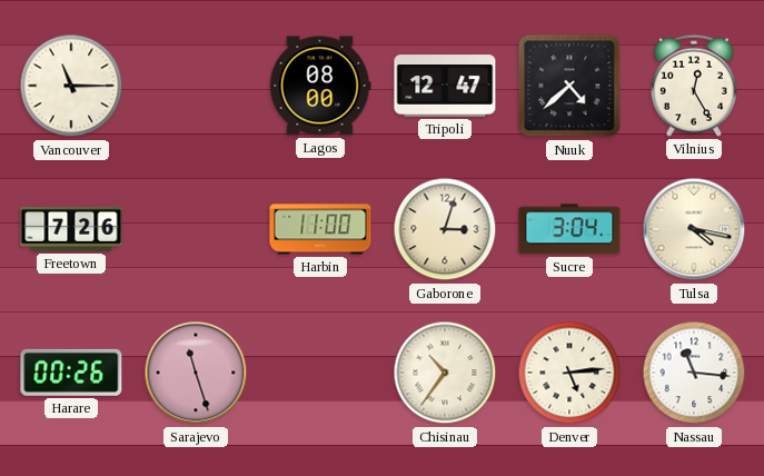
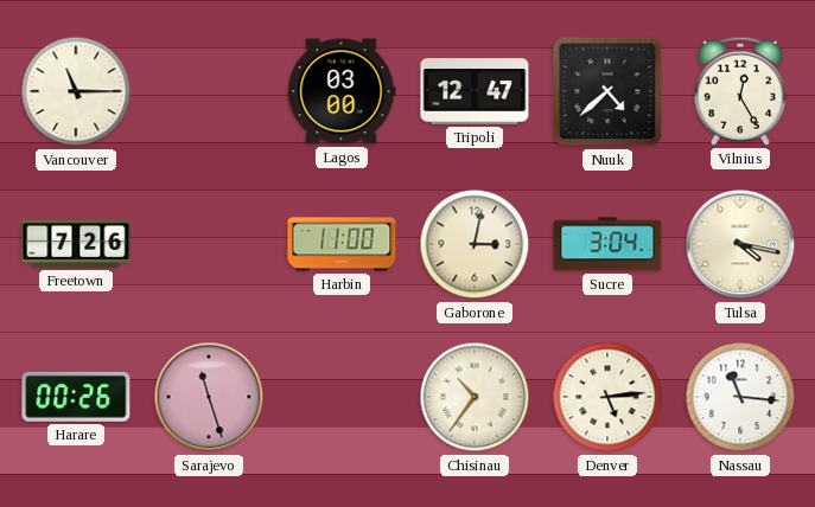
Lagos: 08:00 -> 03:00 (342, 91)
Gaborone: 3:03 -> 3:02 (475, 244)
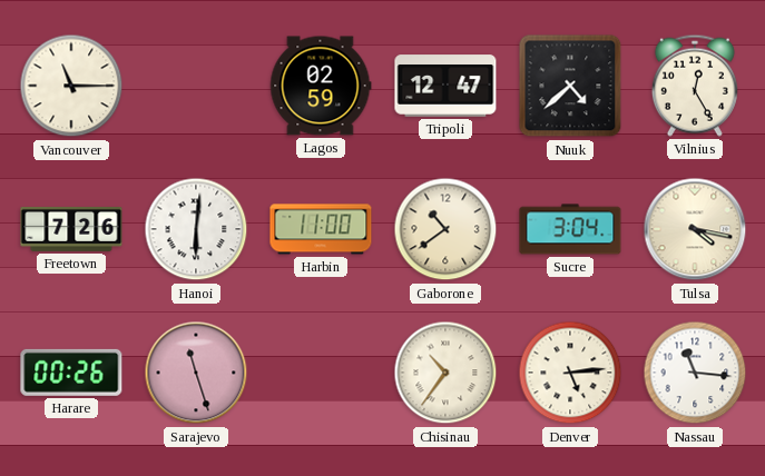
Lagos: 03:00 -> 02:59 (321, 86)
Hanoi: none -> 6:01 (196, 229)
Gaborone: 3:02 -> 10:39 (445, 229)
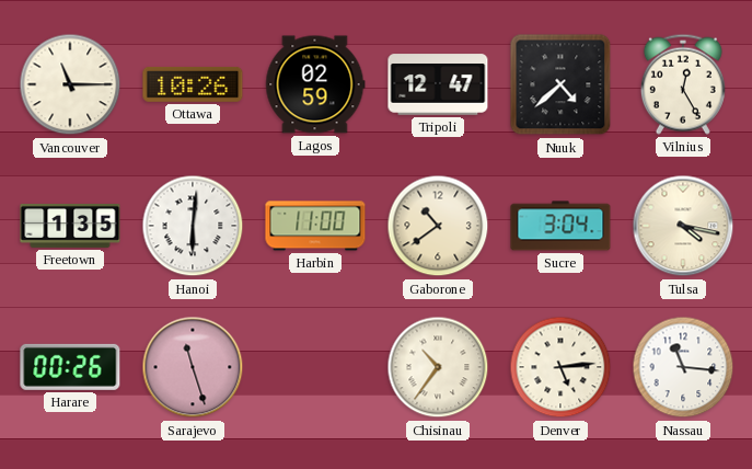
Ottawa: none -> 10:26 (193, 84)
Freetown: 7:26 -> 1:35 (70, 226)
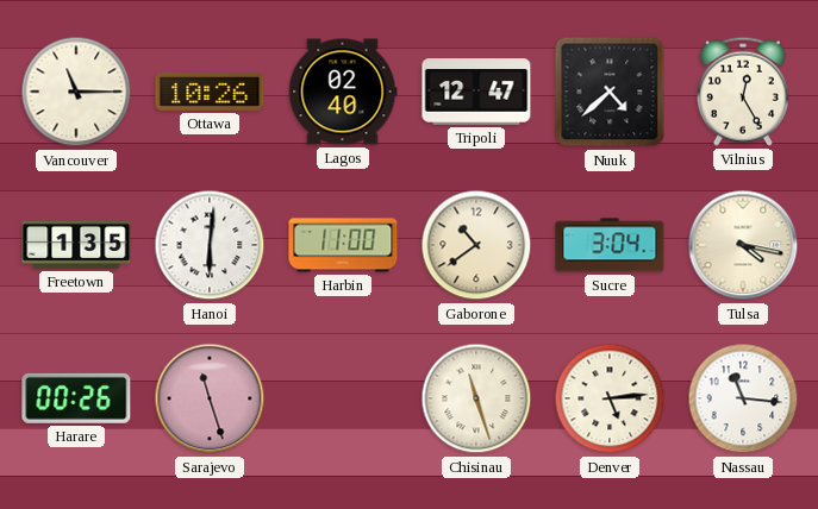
Lagos: 02:59 -> 02:40 (343, 92)
Chisinau: 10:36 -> 11:27 (476, 398)
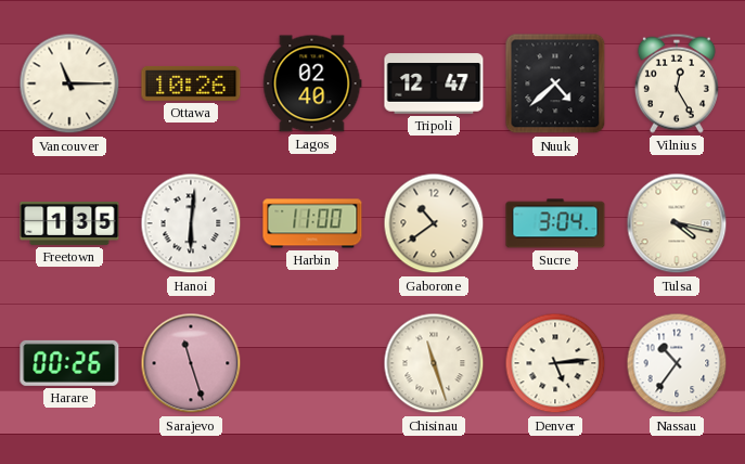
Nassau: 11:16 -> 10:36 (677, 363)
